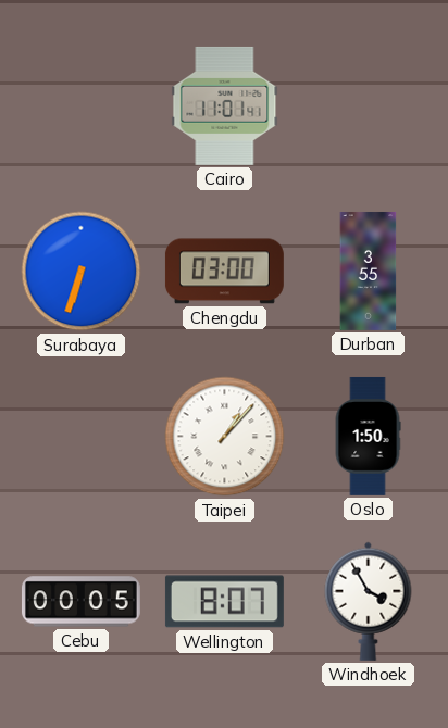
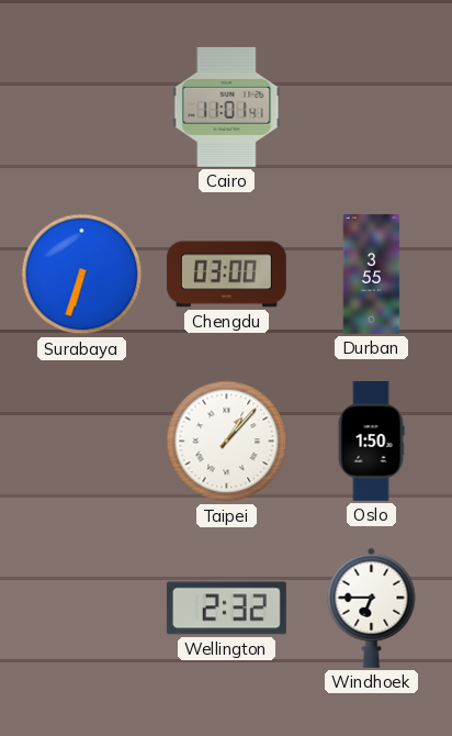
Cebu: 00:05 -> none (80, 602)
Wellington: 8:07 -> 2:32 (226, 609)
Windhoek: 3:55 -> 6:45 (372, 607)
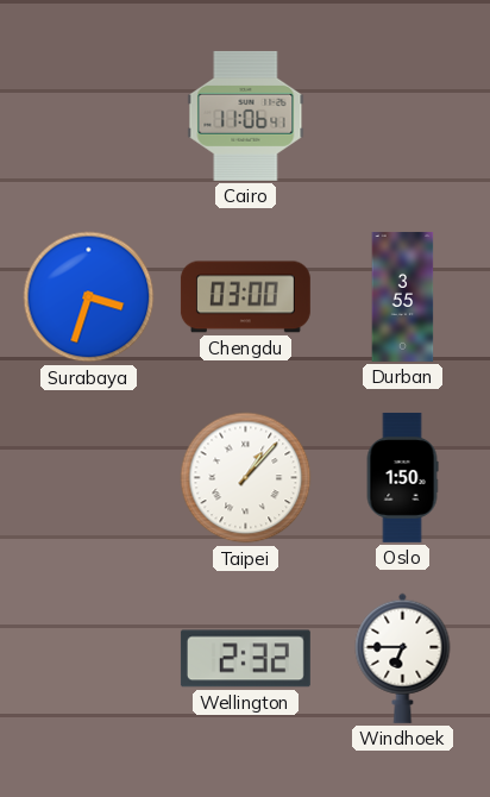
Cairo: 11:01 -> 11:06 (246, 115)
Surabaya: 6:33 -> 3:33 (89, 297)
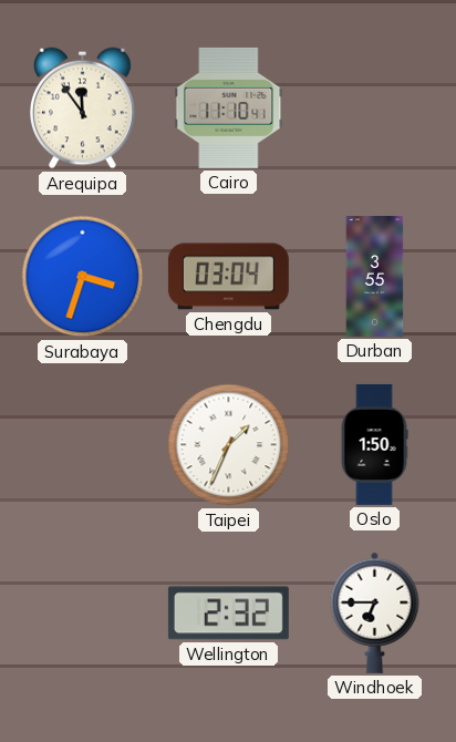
Arequipa: none -> 11:54 (83, 109)
Cairo: 11:06 -> 11:10 (229, 107)
Chengdu: 03:00 -> 03:04 (228, 277)
Taipei: 1:07 -> 1:34 (229, 445)
